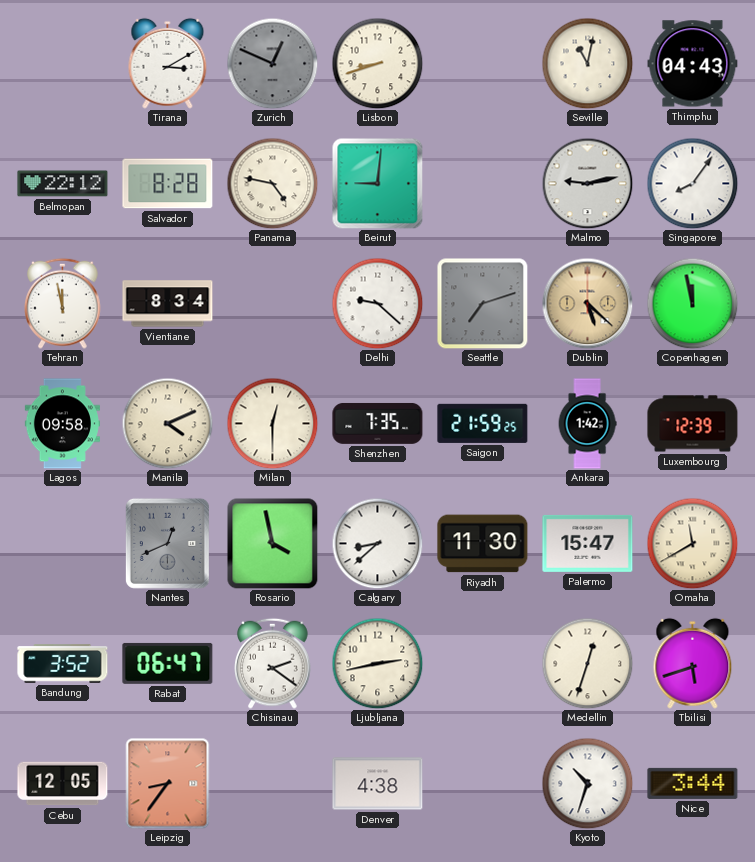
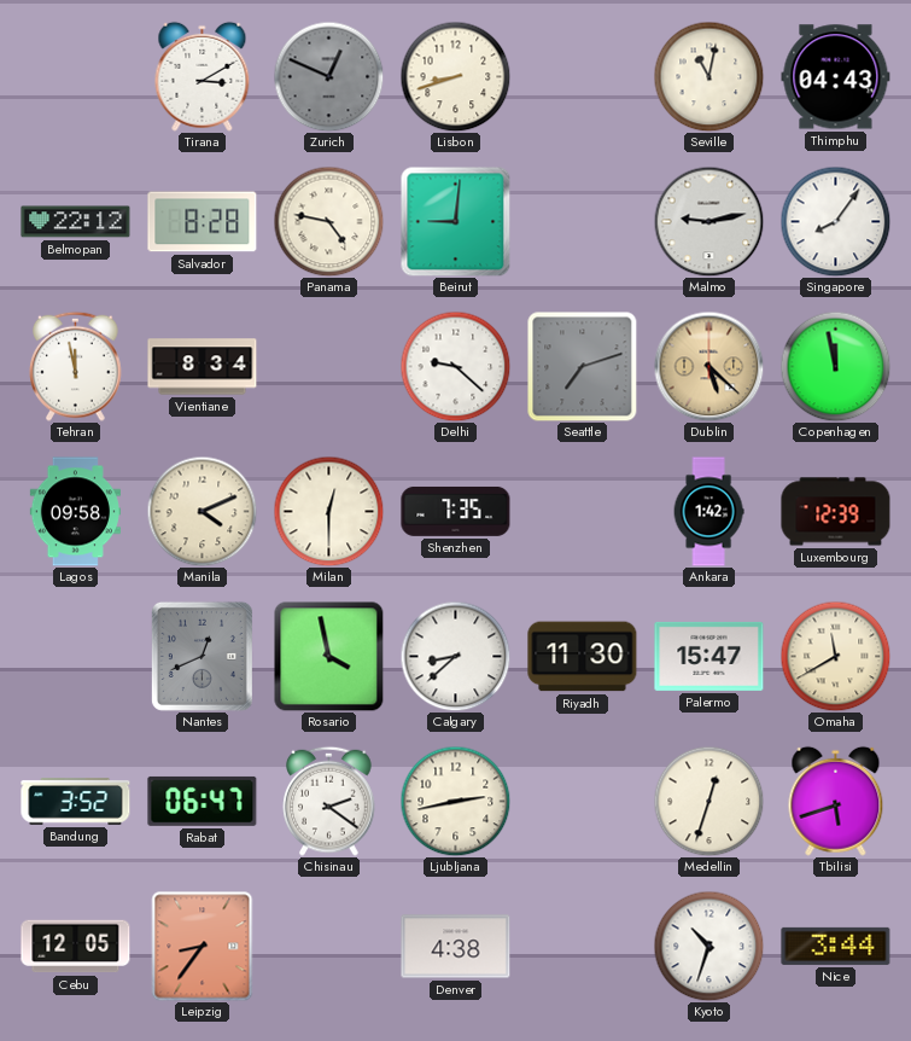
Saigon: 21:59 -> none (483, 423)
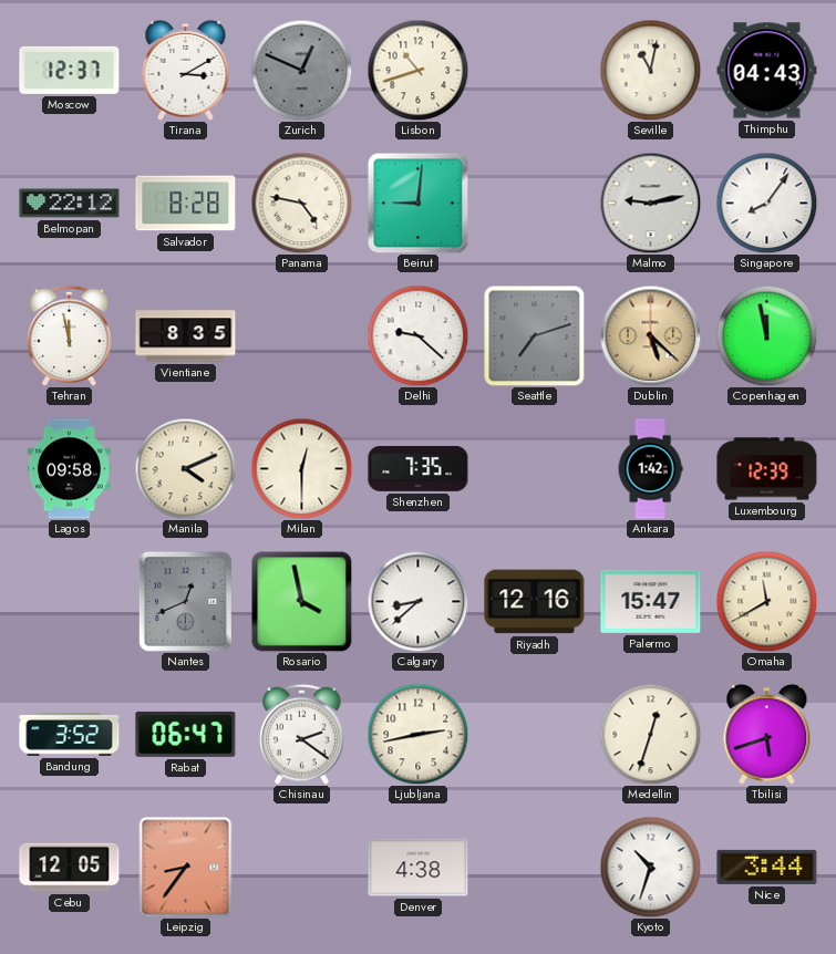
Moscow: none -> 12:37 (70, 70)
Lisbon: 8:42 -> 10:42 (417, 70)
Vientiane: 8:34 -> 8:35 (186, 336)
Riyadh: 11:30 -> 12:16 (535, 602)
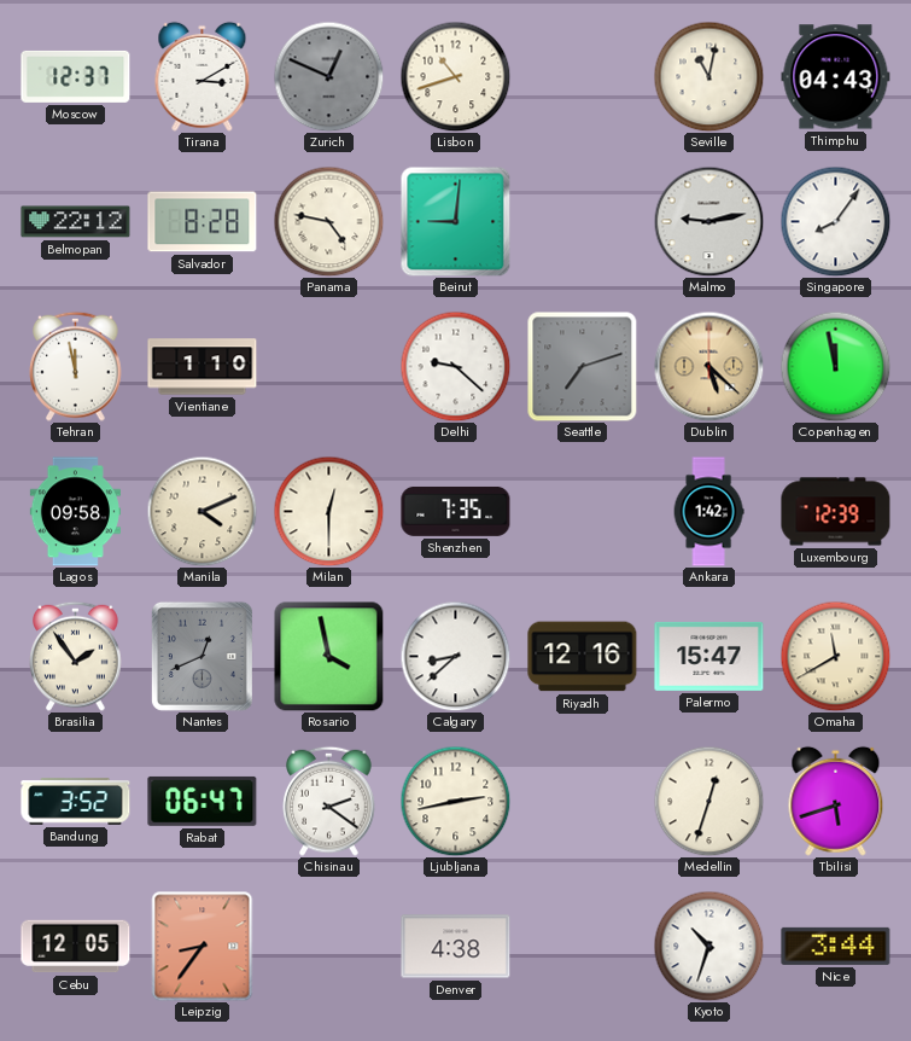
Vientiane: 8:35 -> 1:10 (203, 367)
Brasilia: none -> 1:54 (76, 656)
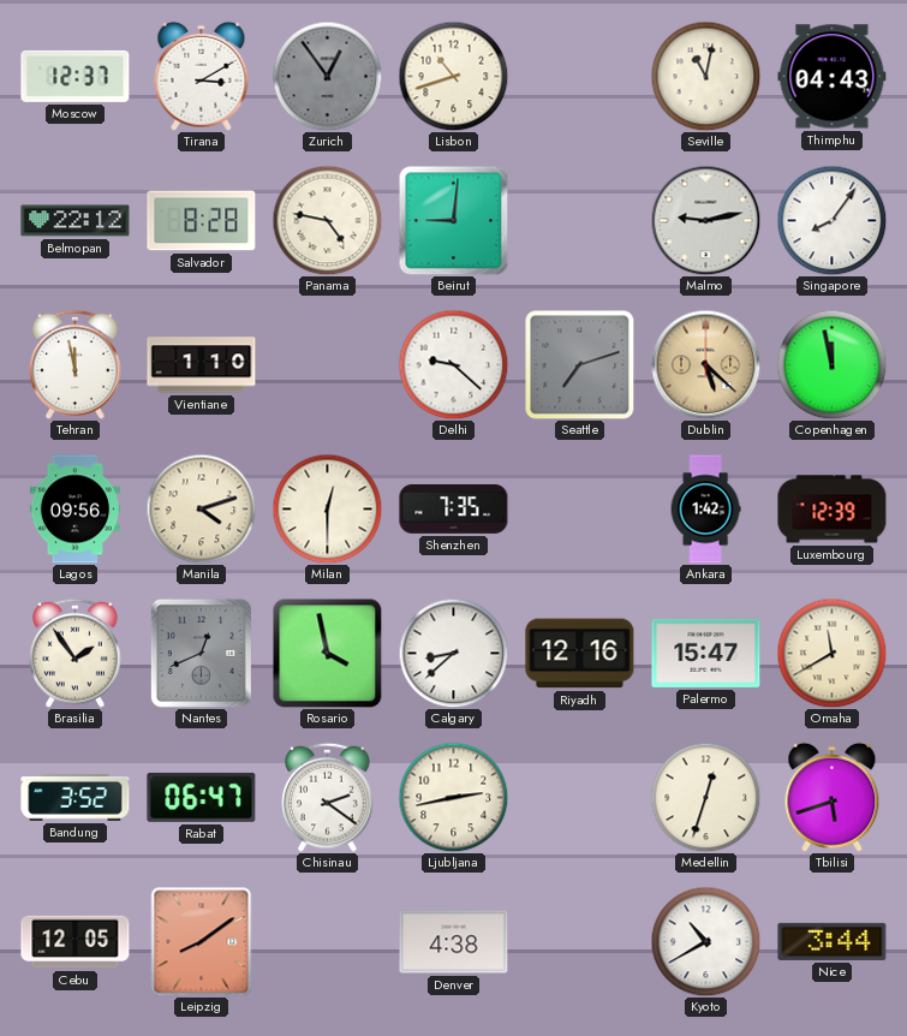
Zurich: 12:49 -> 12:54 (327, 76)
Lagos: 09:58 -> 09:56 (74, 510)
Manila: 4:11 -> 4:12 (201, 508)
Leipzig: 8:36 -> 8:09 (202, 942)
Kyoto: 10:33 -> 10:40 (705, 941)
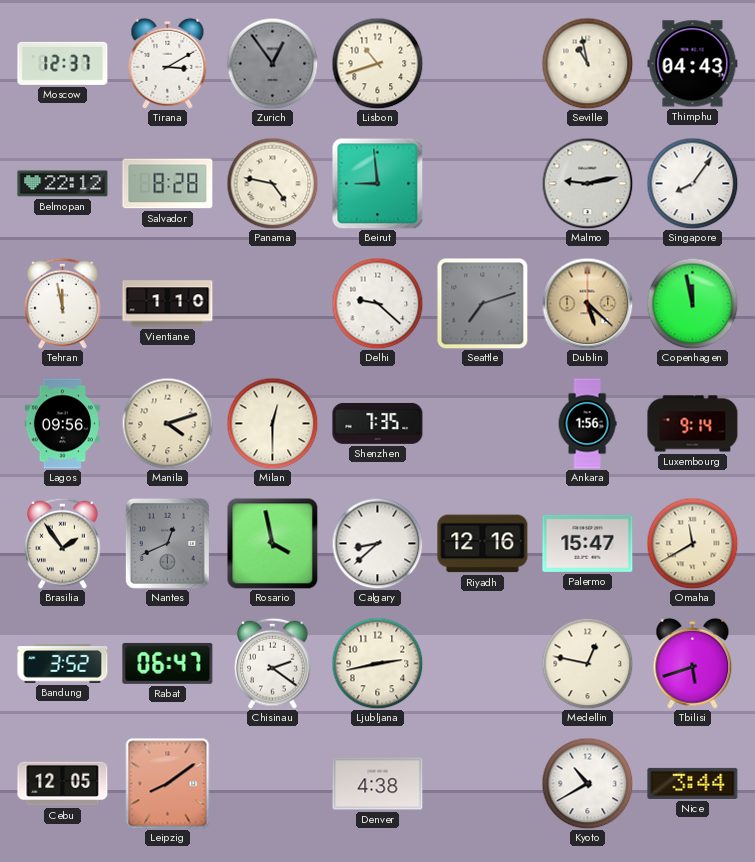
Seville: 11:02 -> 10:58 (587, 63)
Beirut: 9:01 -> 8:59 (377, 183)
Ankara: 1:42 -> 1:56 (587, 424)
Luxembourg: 12:39 -> 9:14 (693, 424)
Medellin: 12:33 -> 12:47 (587, 663)
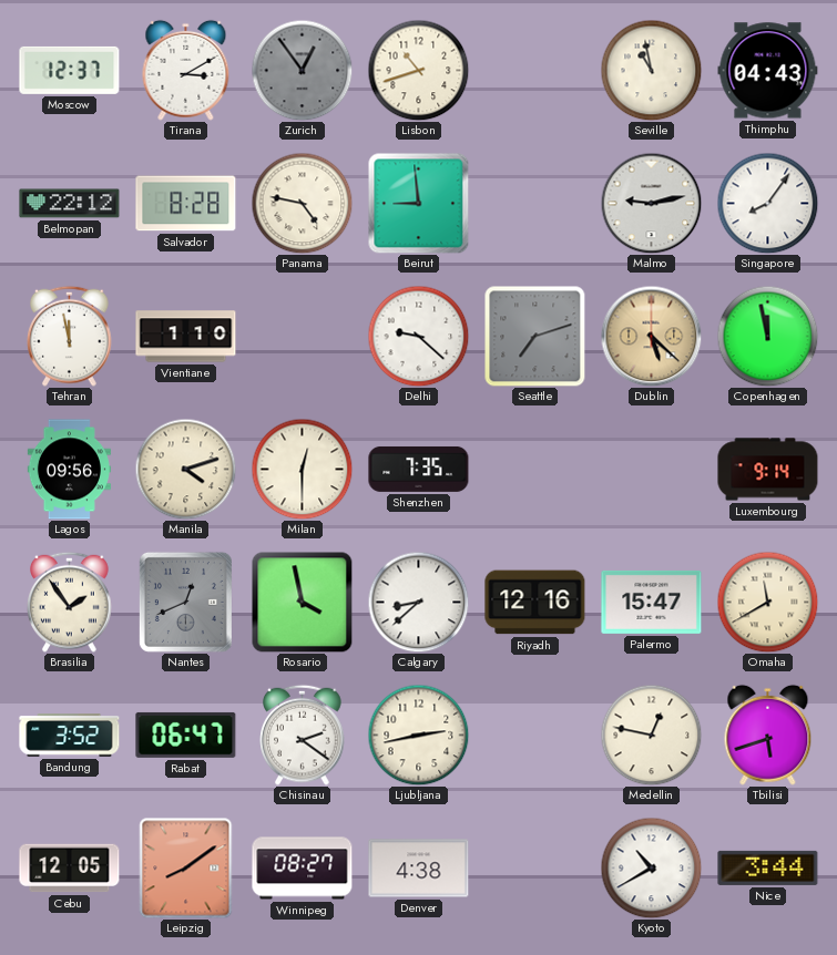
Ankara: 1:56 -> none (587, 424)
Winnipeg: none -> 08:27 (303, 869)
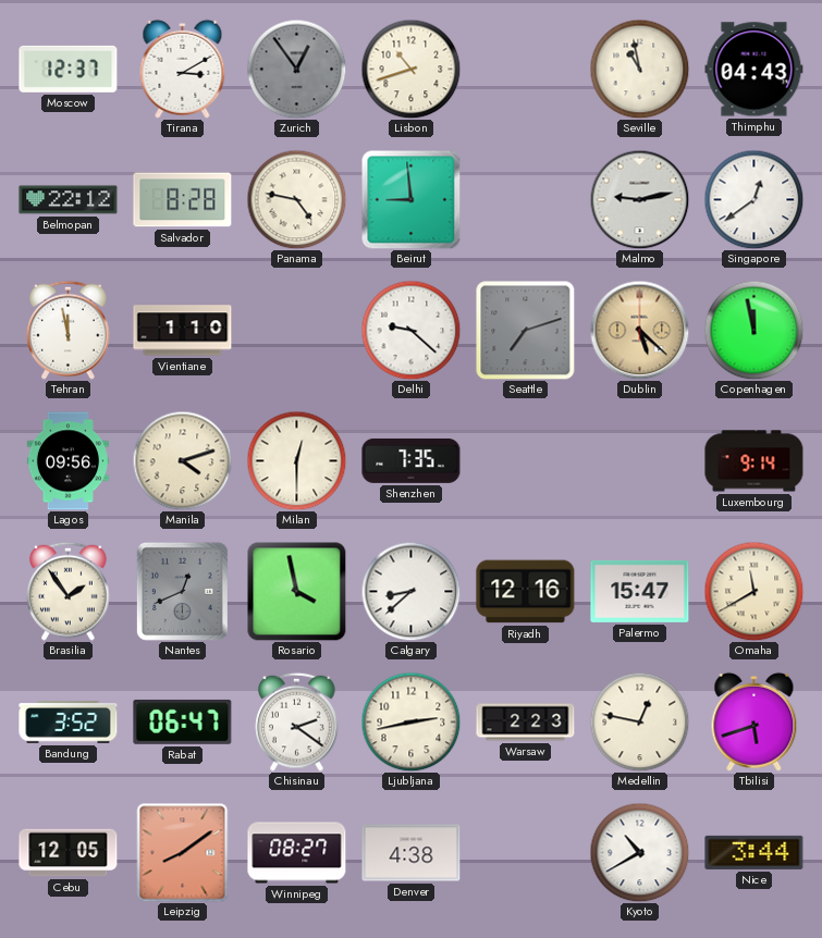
Singapore: 8:06 -> 12:39 (753, 199)
Warsaw: none -> 2:23 (526, 723)
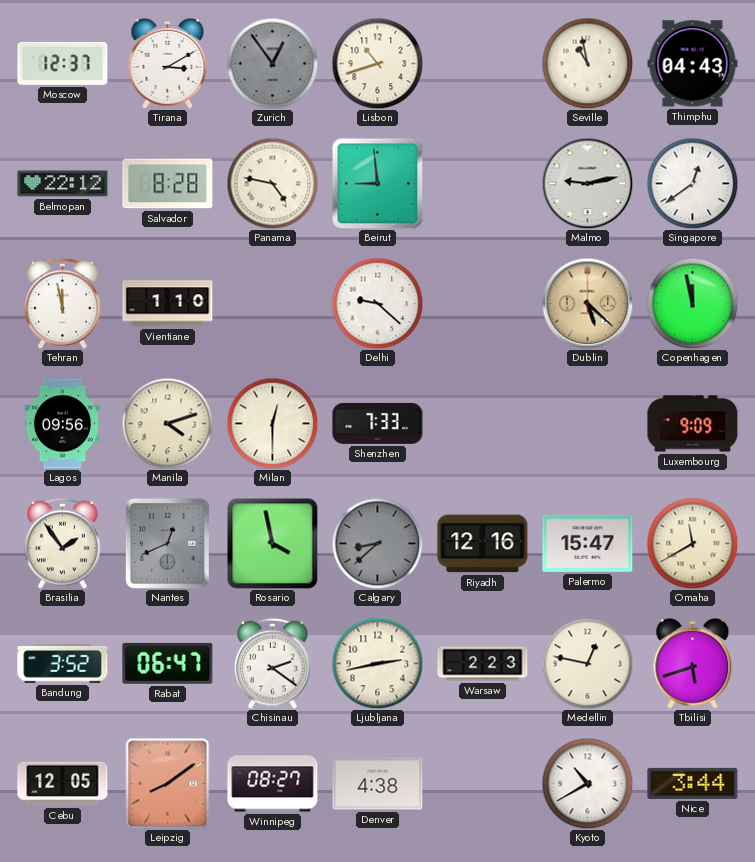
Seattle: 7:12 -> none (526, 331)
Shenzhen: 7:35 -> 7:33 (378, 423)
Luxembourg: 9:14 -> 9:09 (693, 424)
Calgary dial: white -> grey (377, 543)
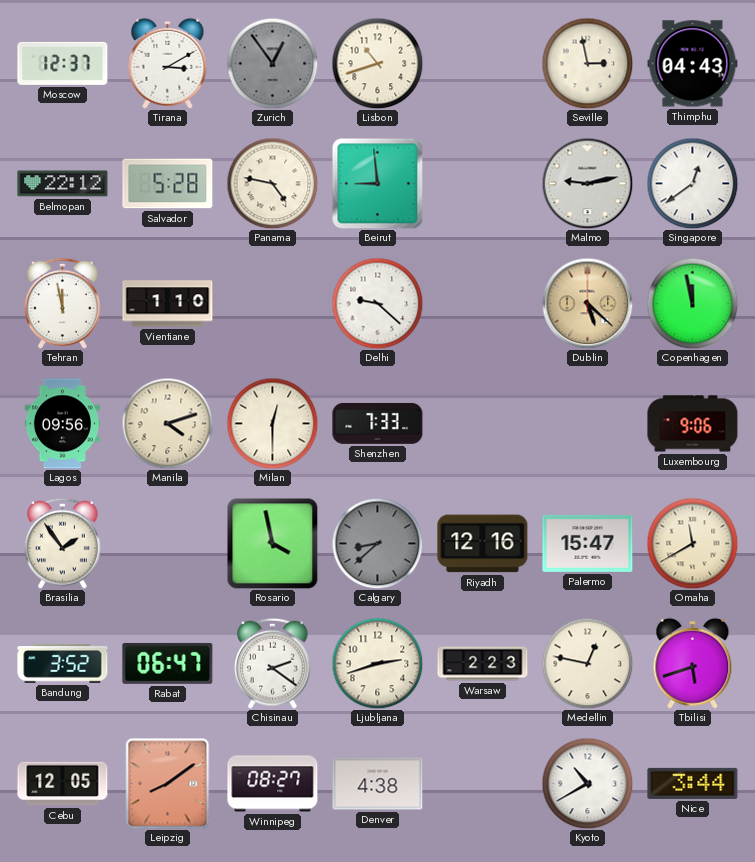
Seville: 10:58 -> 2:58 (587, 63)
Salvador: 8:28 -> 5:28 (168, 184)
Luxembourg: 9:09 -> 9:06 (693, 424)
Nantes: 12:41 -> none (167, 543)
Ljubljana: 2:43 -> 2:42 (377, 663)
